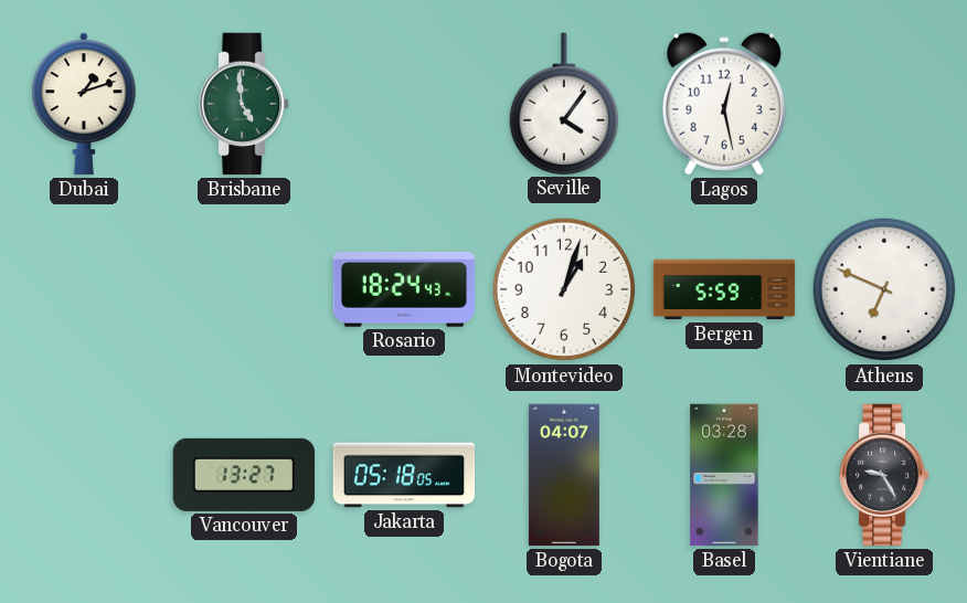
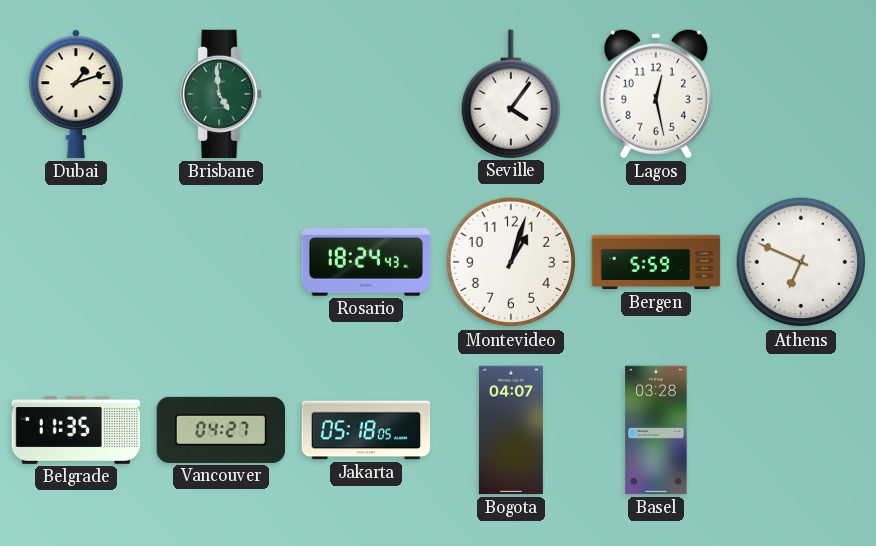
Belgrade: none -> 11:35 (76, 430)
Vancouver: 13:27 -> 04:27 (221, 430)
Vientiane: 9:25 -> none (884, 475)
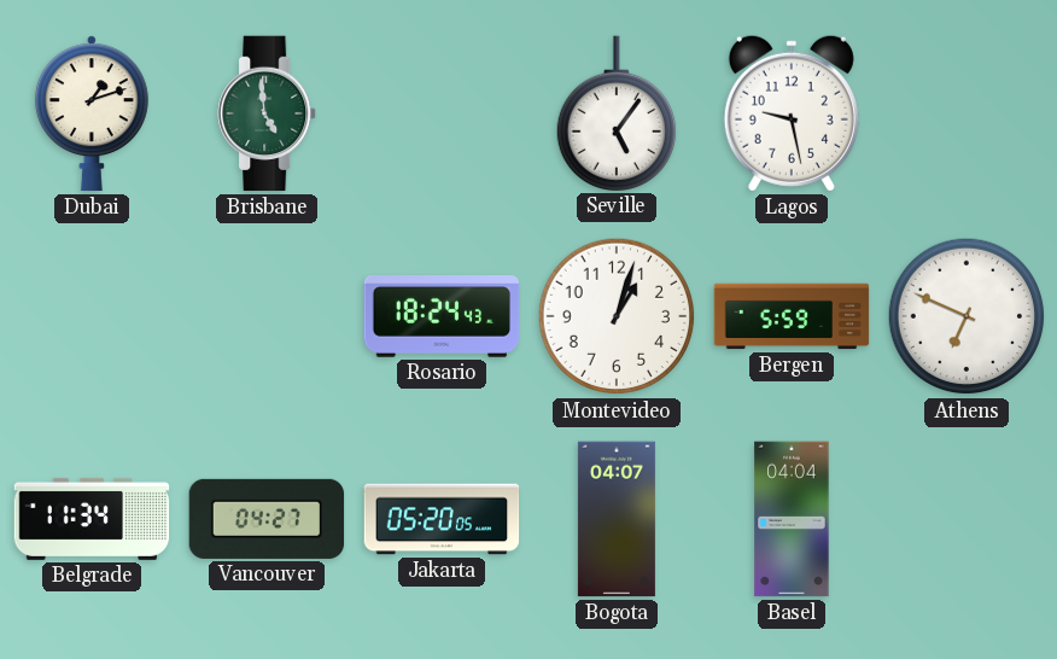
Seville: 4:06 -> 5:06 (615, 113)
Lagos: 12:28 -> 9:28 (792, 113)
Belgrade: 11:35 -> 11:34 (92, 519)
Jakarta: 05:18 -> 05:20 (442, 519)
Basel: 03:28 -> 04:04 (792, 519)
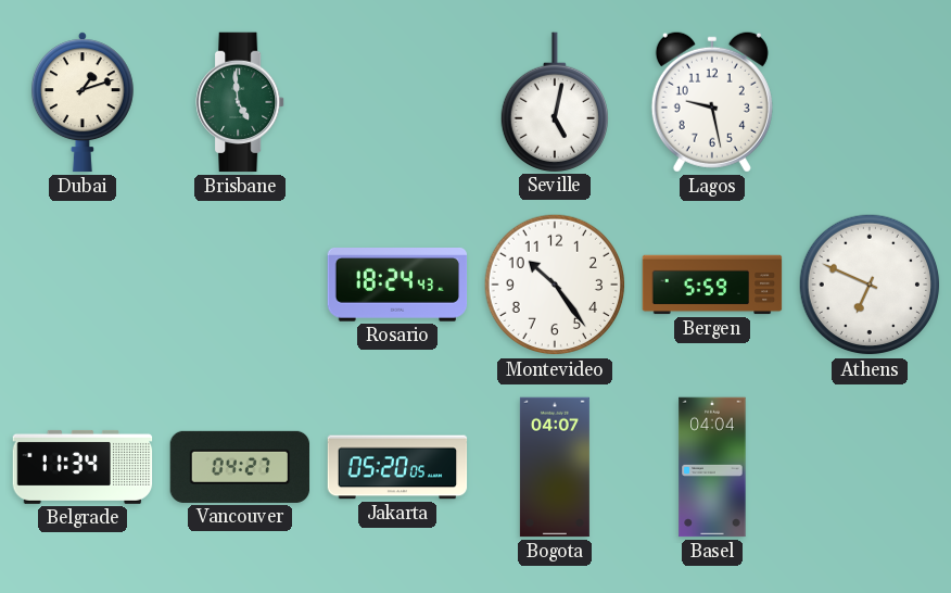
Seville: 5:06 -> 5:02 (554, 102)
Montevideo: 1:03 -> 10:24 (555, 285)
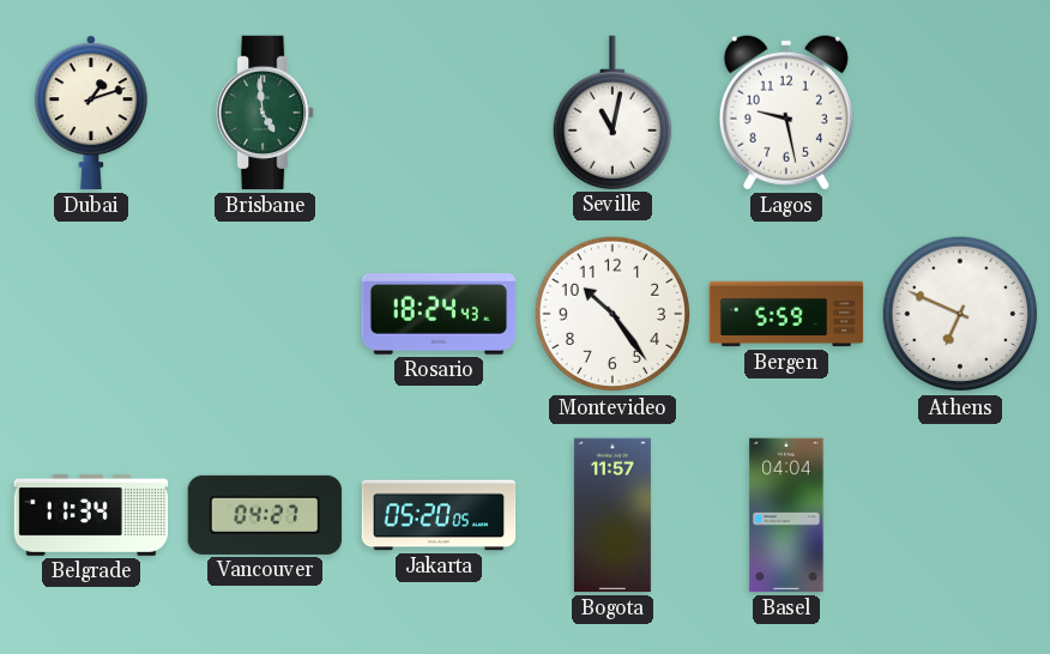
Seville: 5:02 -> 11:02 (611, 113)
Bogota: 04:07 -> 11:57 (612, 515)
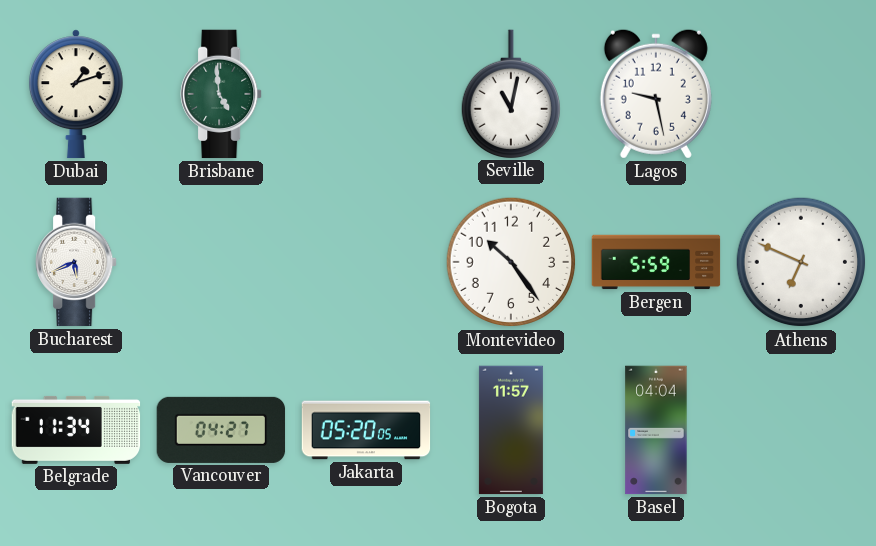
Bucharest: none -> 5:41 (76, 262)
Rosario: 18:24 -> none (439, 315)
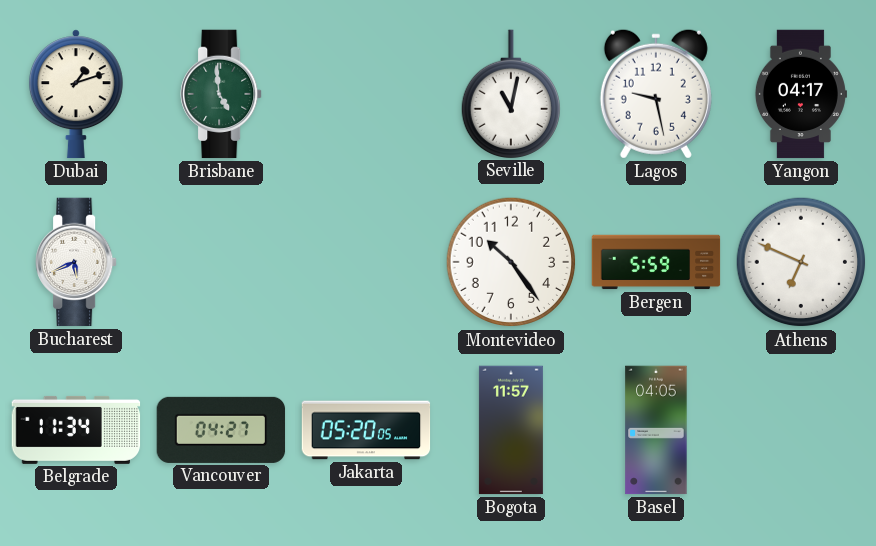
Yangon: none -> 04:17 (800, 94)
Basel: 04:04 -> 04:05 (656, 430)
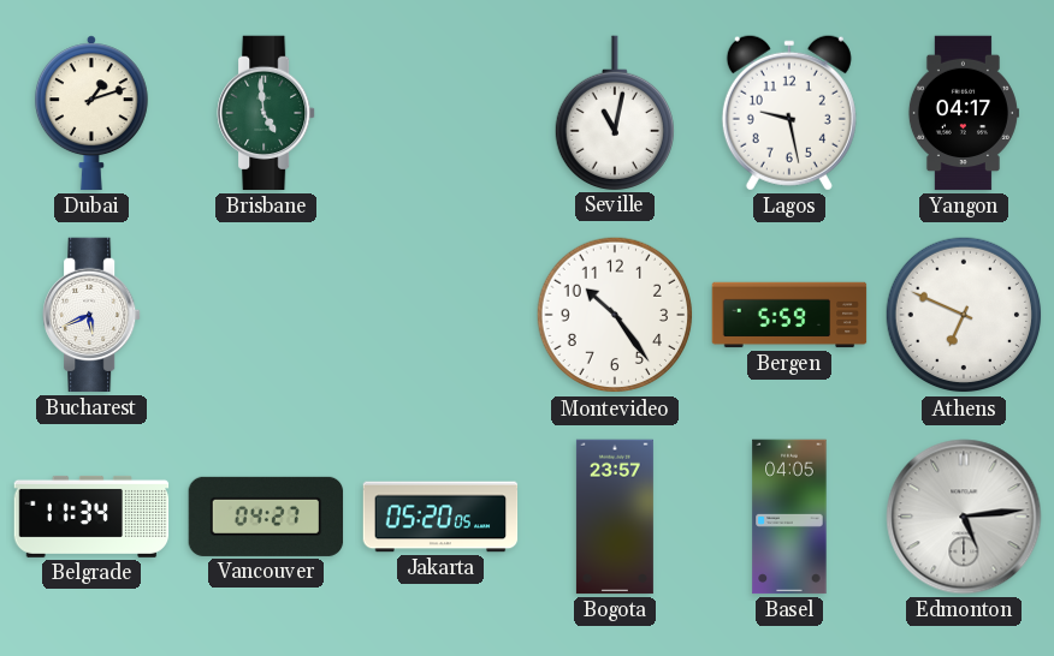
Bogota: 11:57 -> 23:57 (615, 517)
Edmonton: none -> 5:14 (964, 517)
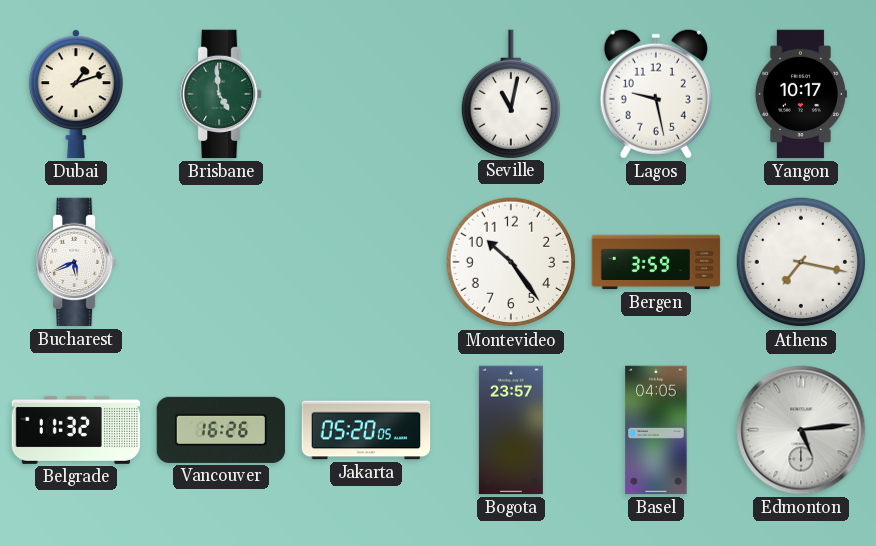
Yangon: 04:17 -> 10:17 (800, 94)
Bergen: 5:59 -> 3:59 (656, 262)
Athens: 6:49 -> 7:17 (801, 262)
Belgrade: 11:34 -> 11:32 (76, 430)
Vancouver: 04:27 -> 16:26 (221, 430)
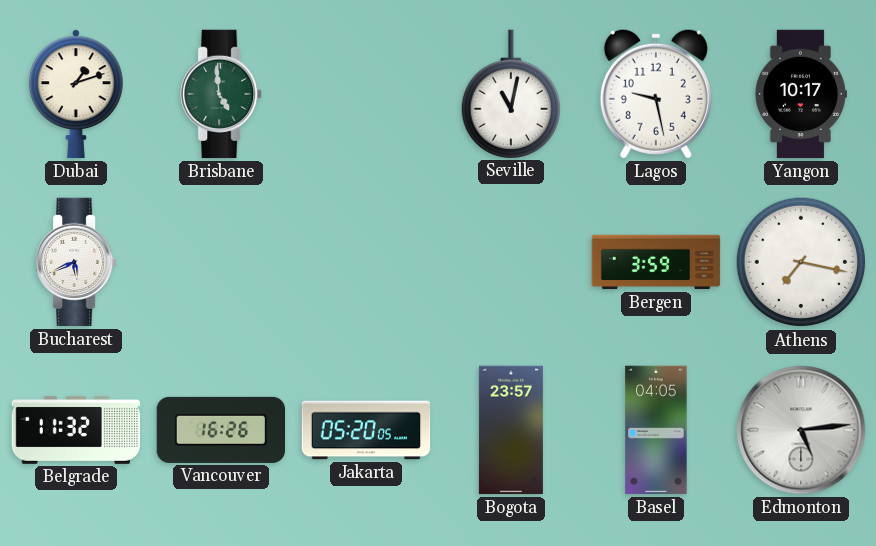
Montevideo: 10:24 -> none (511, 262)
